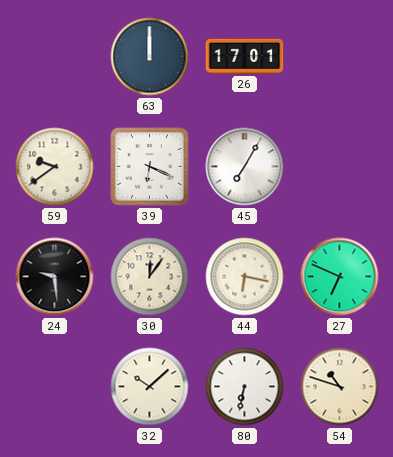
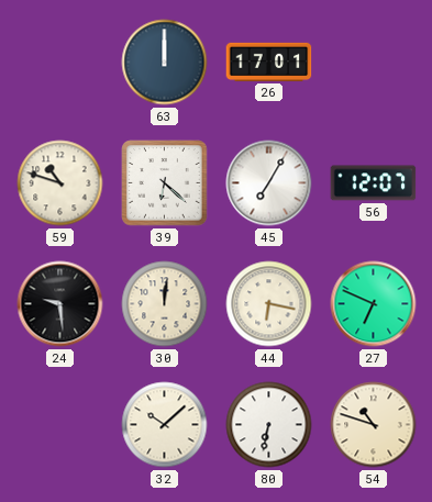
59: 9:39 -> 10:48 (60, 183)
39: 6:19 -> 6:22 (165, 183)
56: none -> 12:07 (374, 183)
30: 12:06 -> 12:01 (165, 304)
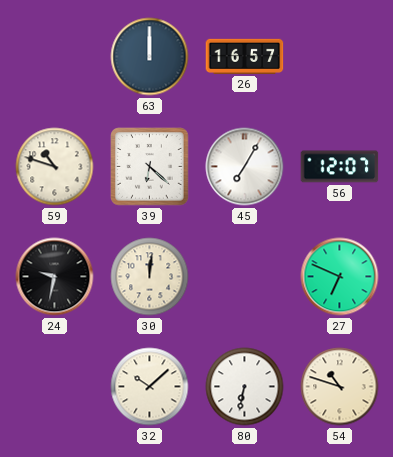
26: 17:01 -> 16:57 (245, 56)
24: 9:29 -> 9:32 (55, 277)
44: 6:17 -> none (269, 304)
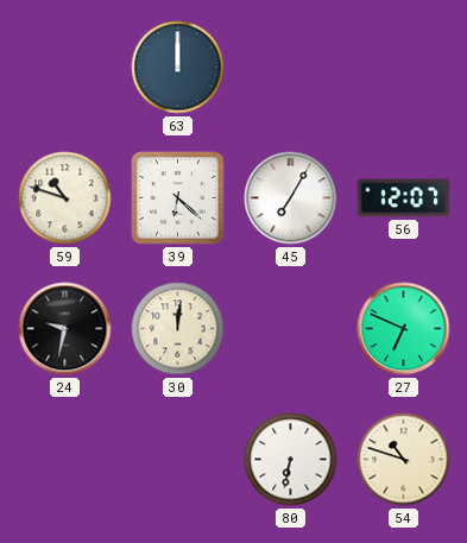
26: 16:57 -> none (245, 56)
32: 10:08 -> none (150, 387)
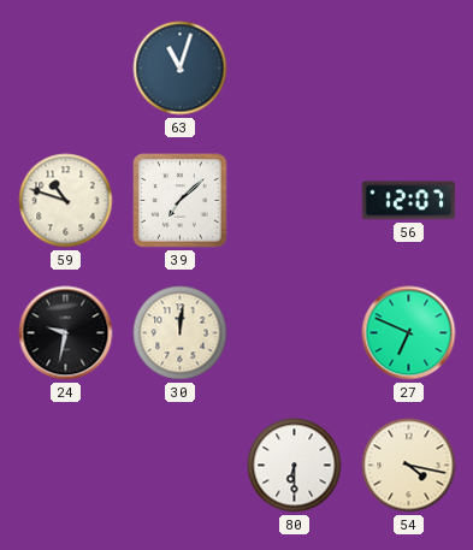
63: 12:00 -> 11:03 (181, 69)
39: 6:22 -> 7:08 (181, 201)
45: 7:05 -> none (291, 198)
80: 6:32 -> 6:30 (295, 466)
54: 10:48 -> 4:17 (409, 466)
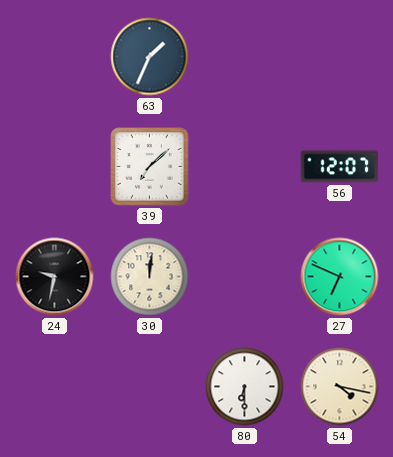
63: 11:03 -> 1:34 (150, 57)
59: 10:48 -> none (66, 201)
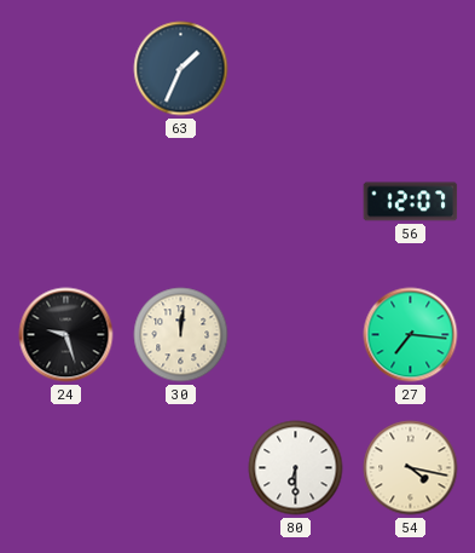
39: 7:08 -> none (150, 167)
24: 9:32 -> 9:27 (66, 335)
27: 6:49 -> 7:16 (411, 335)
